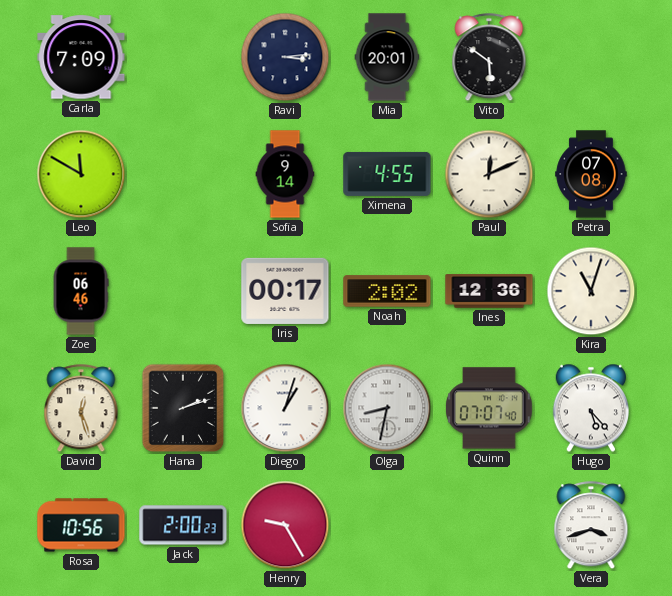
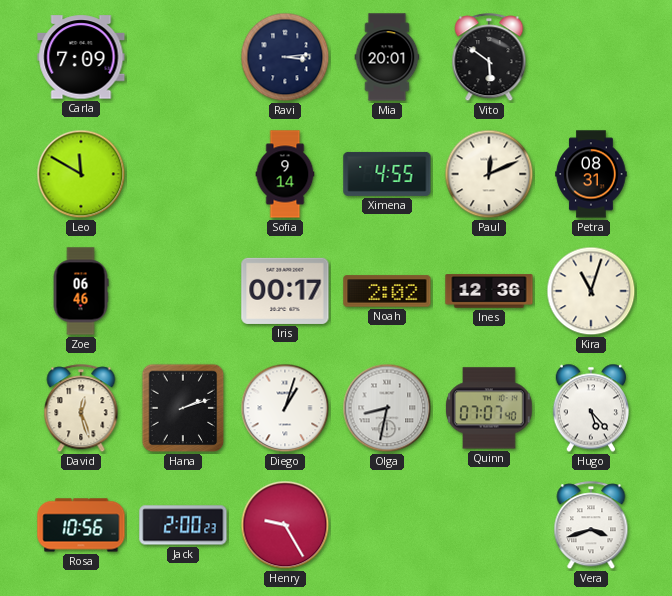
Petra: 07:08 -> 08:31 (591, 174)
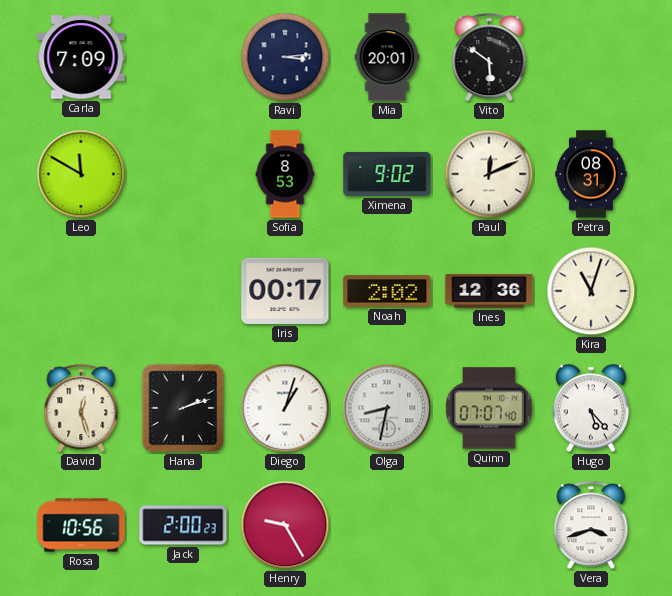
Sofia: 9:14 -> 8:53 (285, 174)
Ximena: 4:55 -> 9:02 (387, 174)
Zoe: 06:46 -> none (81, 291)
